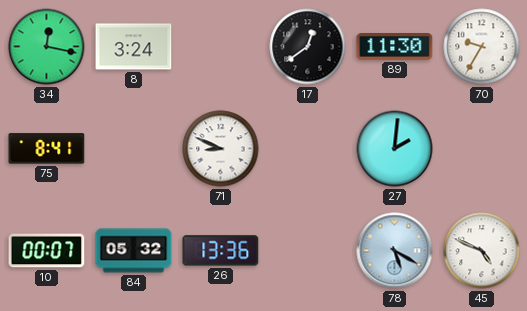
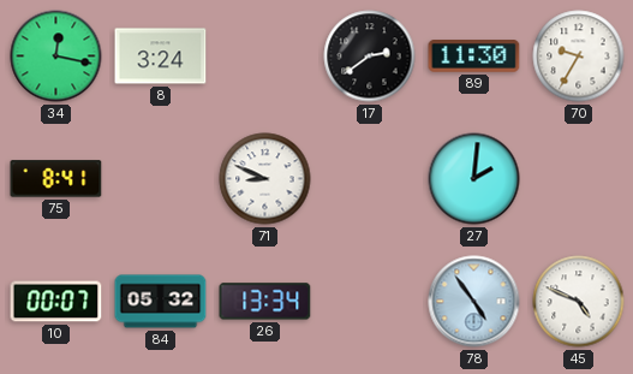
17: 12:39 -> 2:39 (370, 57)
26: 13:36 -> 13:34 (265, 302)
78: 5:20 -> 4:54 (474, 302)
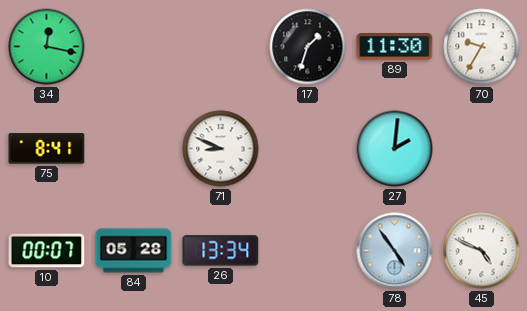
8: 3:24 -> none (161, 57)
17: 2:39 -> 1:33 (308, 47)
84: 05:32 -> 05:28 (134, 251)
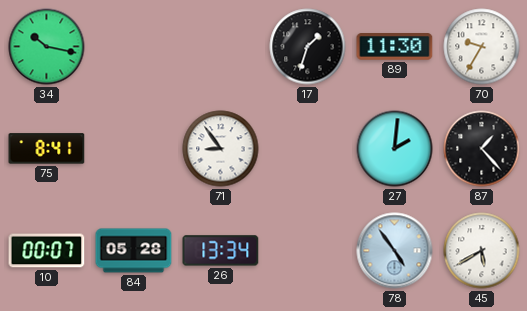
34: 12:17 -> 10:17 (47, 47)
71: 8:49 -> 8:54 (221, 149)
87: none -> 1:23 (482, 149)
45: 4:49 -> 5:40 (482, 251)
